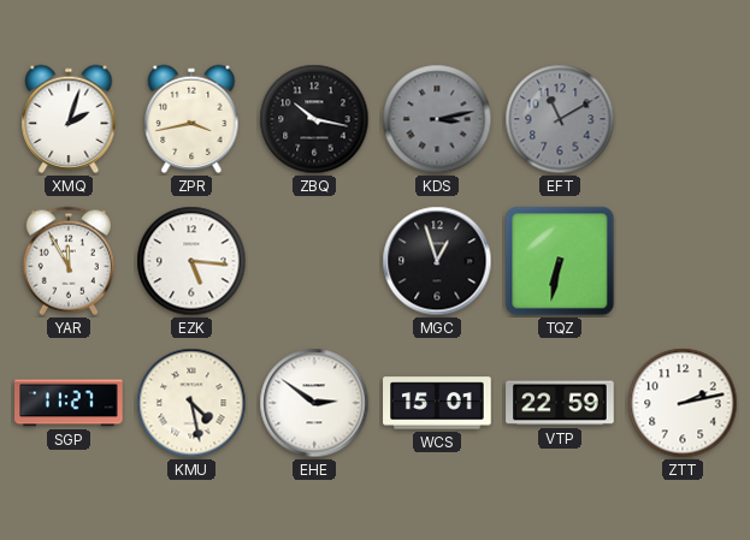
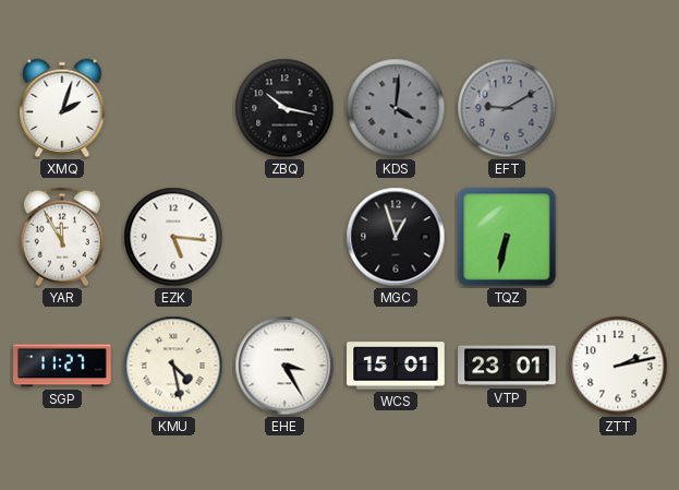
ZPR: 3:43 -> none (191, 119)
KDS: 3:13 -> 4:01 (396, 108)
EFT: 11:10 -> 9:10 (507, 108)
EHE: 2:51 -> 3:25 (284, 366)
VTP: 22:59 -> 23:01 (507, 366)
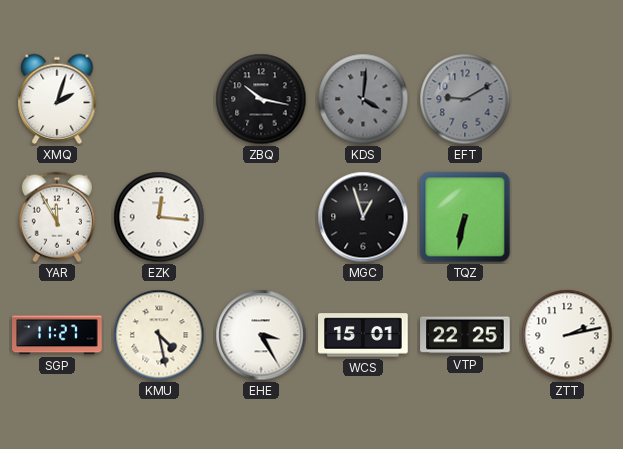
EZK: 5:16 -> 12:16 (159, 217)
VTP: 23:01 -> 22:25 (465, 335)
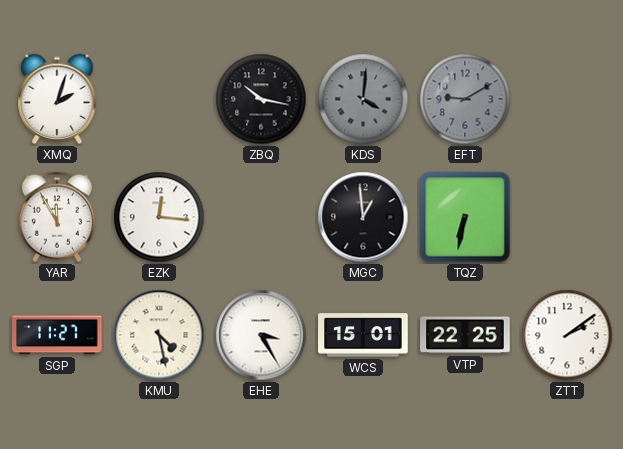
MGC: 12:57 -> 12:59 (363, 217)
ZTT: 2:13 -> 2:09 (567, 335)
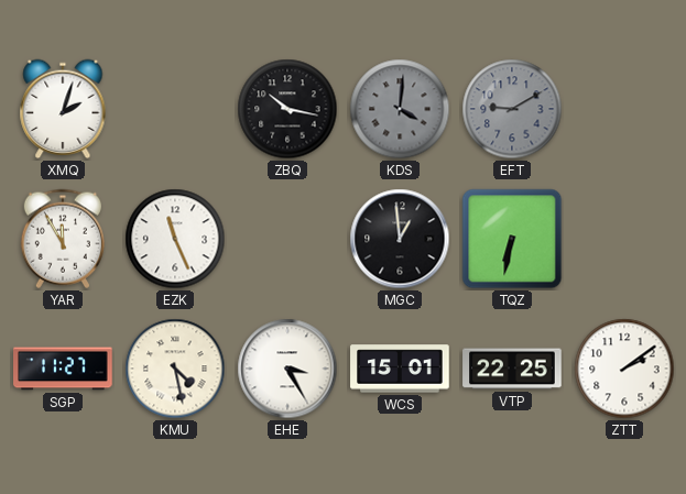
EZK: 12:16 -> 11:26 (175, 239)
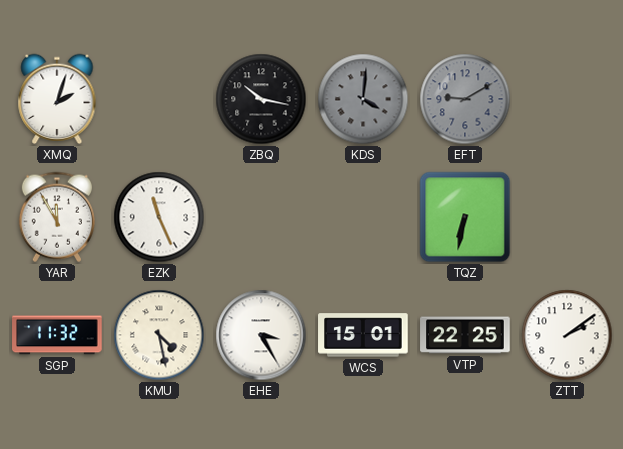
MGC: 12:59 -> none (400, 239)
SGP: 11:27 -> 11:32 (57, 335)
